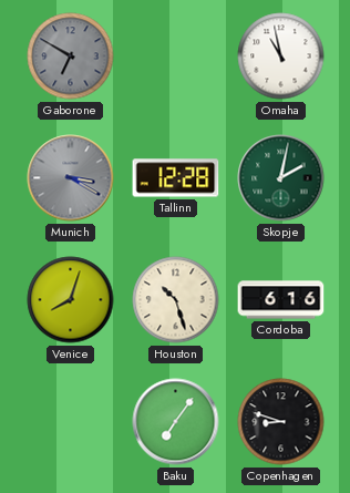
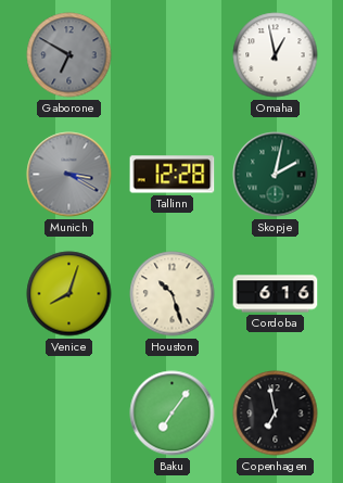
Omaha: 10:58 -> 12:58 (276, 55)
Copenhagen: 8:48 -> 6:58 (276, 414)
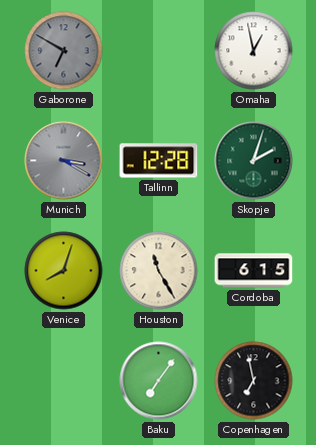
Skopje: 2:02 -> 2:03 (254, 161)
Houston: 10:27 -> 11:25 (159, 271)
Cordoba: 6:16 -> 6:15 (254, 271)
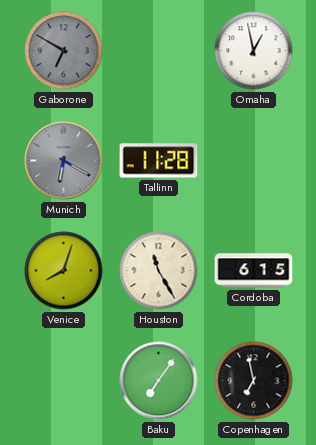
Munich: 3:20 -> 6:20 (64, 161)
Tallinn: 12:28 -> 11:28 (159, 161)
Skopje: 2:03 -> none (254, 161)
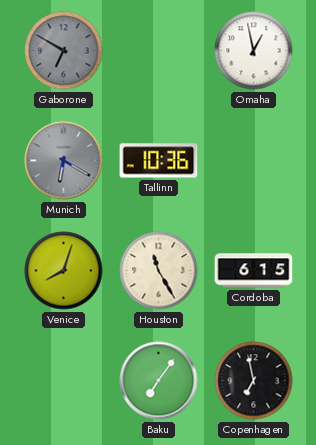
Tallinn: 11:28 -> 10:36 (159, 161)
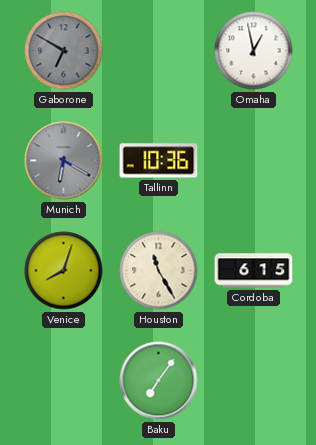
Copenhagen: 6:58 -> none (254, 381)
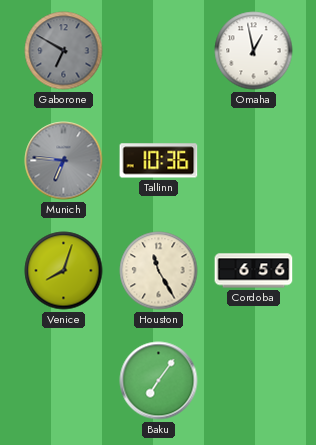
Munich: 6:20 -> 6:46 (64, 161)
Cordoba: 6:15 -> 6:56 (254, 271)
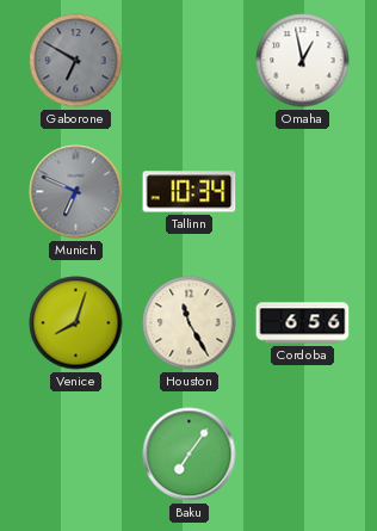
Munich: 6:46 -> 6:49 (76, 192)
Tallinn: 10:36 -> 10:34 (190, 192)
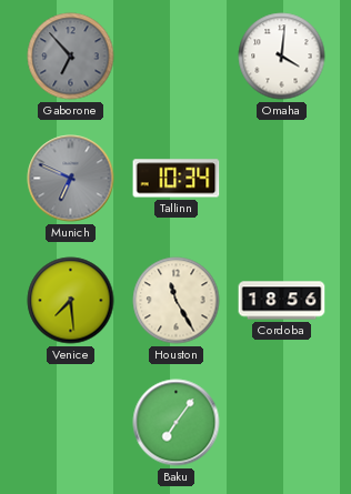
Gaborone: 6:50 -> 6:53 (71, 57)
Omaha: 12:58 -> 4:01 (282, 57)
Venice: 8:03 -> 7:29 (71, 301)
Cordoba: 6:56 -> 18:56 (282, 301)
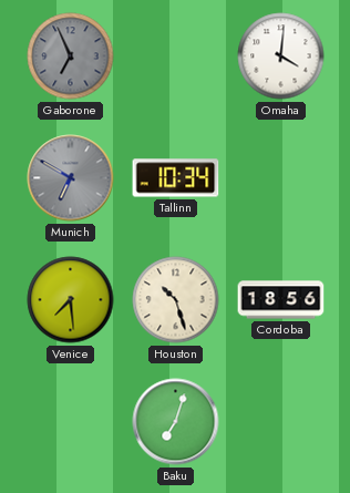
Gaborone: 6:53 -> 6:56 (71, 57)
Munich: 6:49 -> 6:50 (71, 178)
Houston: 11:25 -> 10:27 (176, 300)
Baku: 7:06 -> 7:03 (176, 422)
